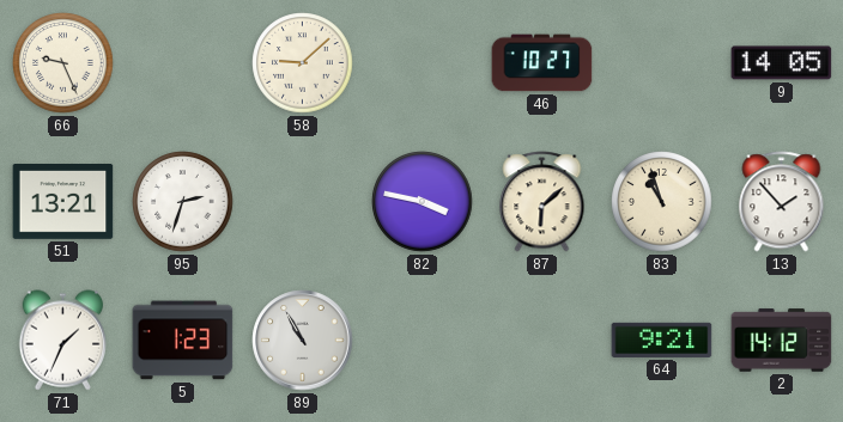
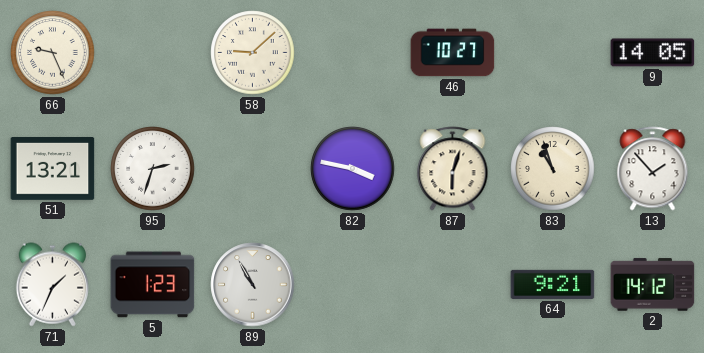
87: 6:08 -> 6:03 (453, 169)
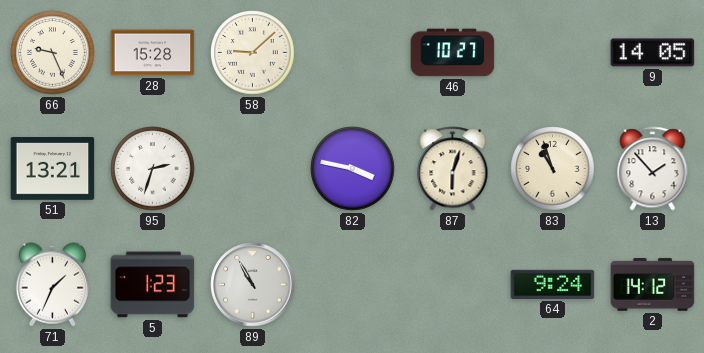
28: none -> 15:28 (153, 53)
64: 9:21 -> 9:24 (553, 284)
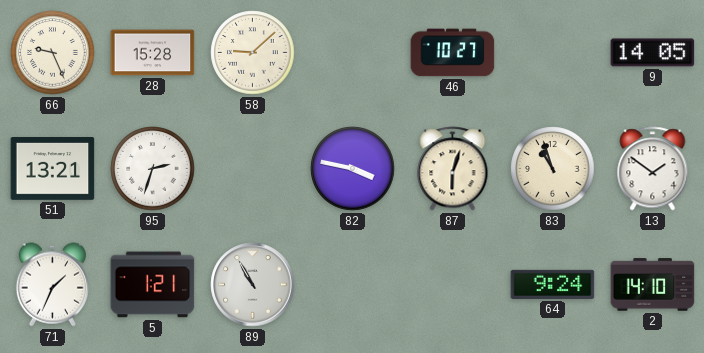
13: 1:53 -> 1:51 (653, 169)
5: 1:23 -> 1:21 (153, 285)
2: 14:12 -> 14:10 (653, 285)
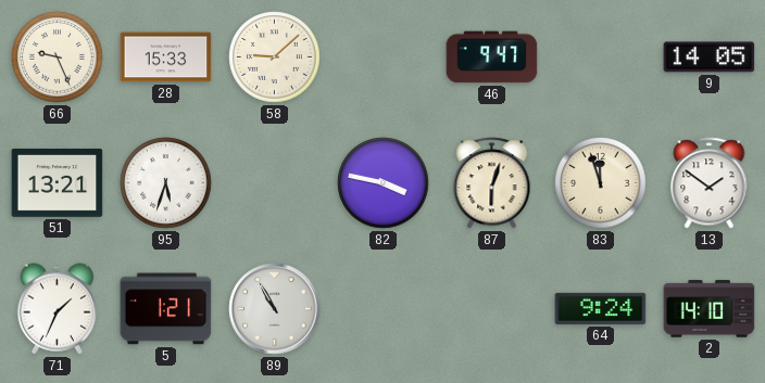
28: 15:28 -> 15:33 (166, 58)
46: 10:27 -> 9:47 (492, 58)
95: 2:33 -> 5:33 (166, 183)
83: 10:57 -> 11:57 (601, 183)
